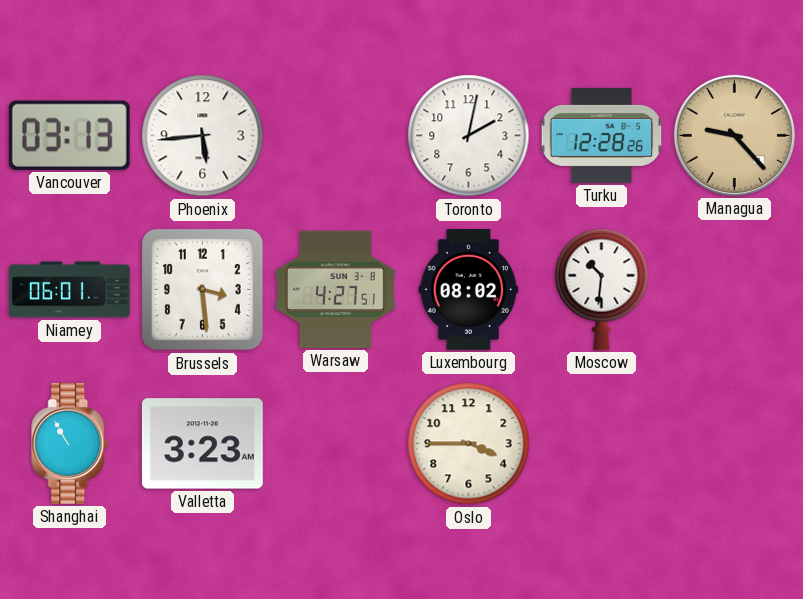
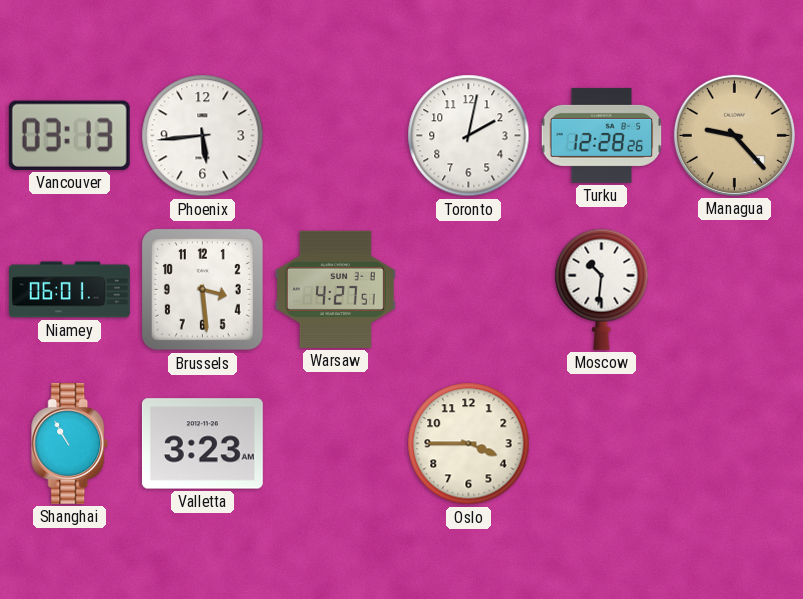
Luxembourg: 08:02 -> none (469, 289)
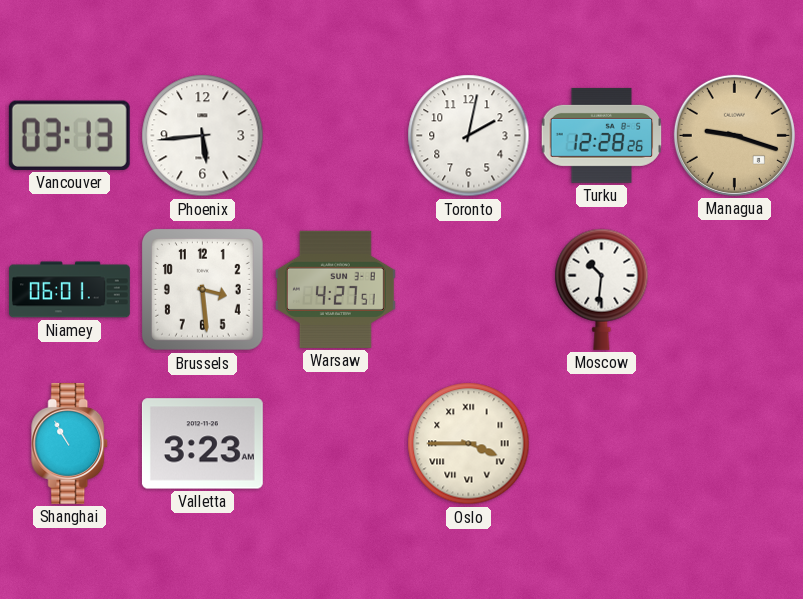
Managua: 9:23 -> 9:18 (734, 135)
Oslo numerals: Arabic -> Roman (469, 444)
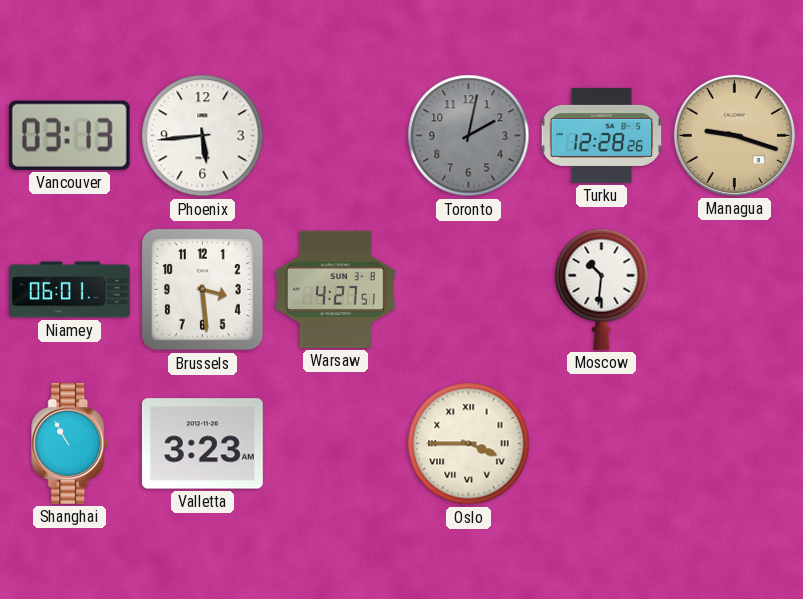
Toronto dial: white -> grey (469, 136)
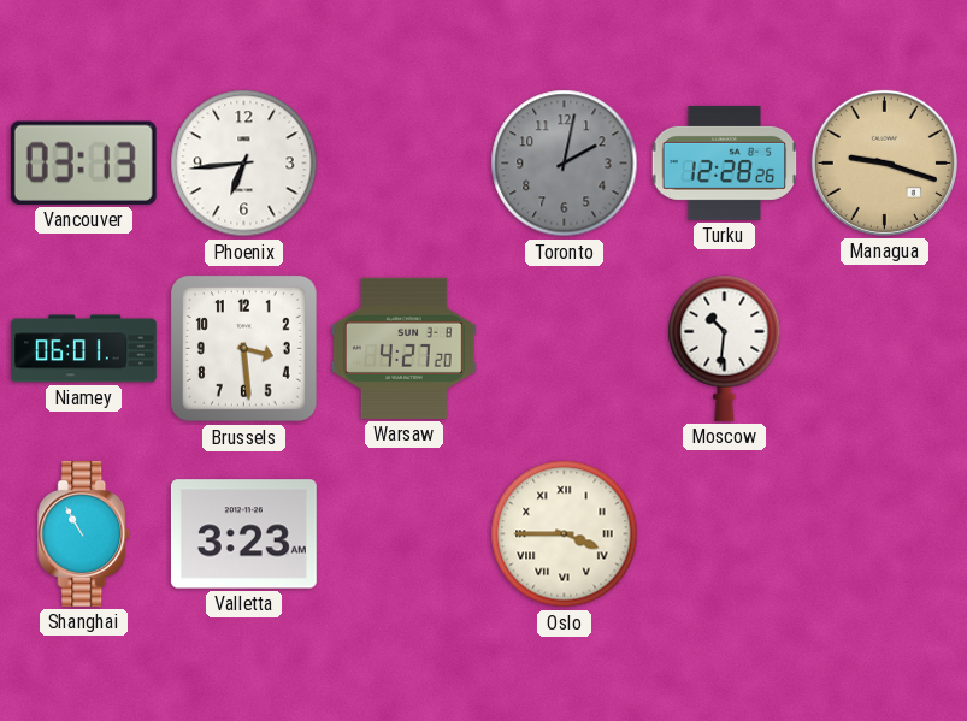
Phoenix: 5:44 -> 6:44 (244, 164)
Warsaw: 4:27:51 -> 4:27:20 (403, 348)
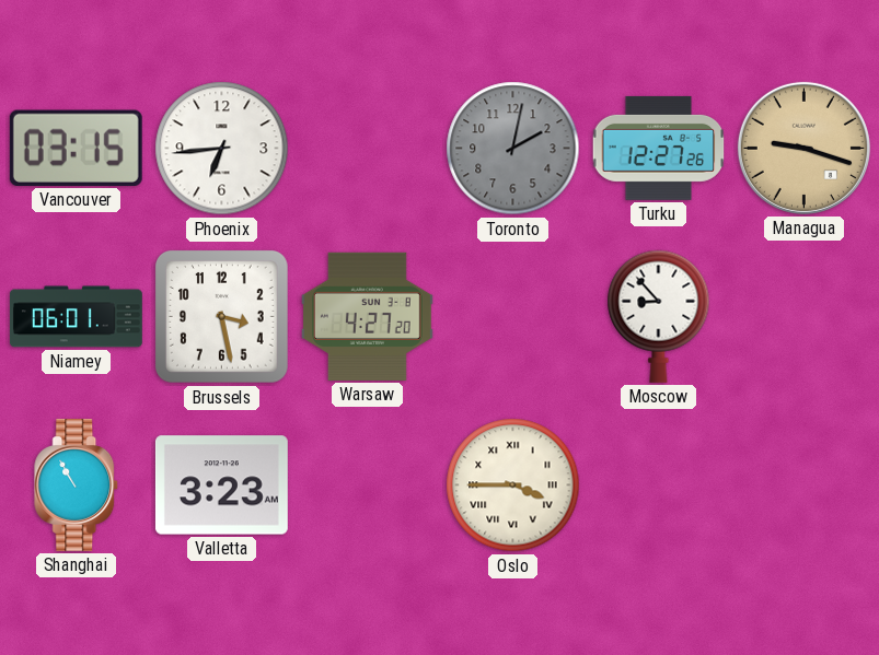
Vancouver: 03:13 -> 03:15 (76, 148)
Turku: 12:28 -> 12:27 (659, 148)
Brussels: 3:29 -> 3:28 (221, 316)
Moscow: 10:31 -> 8:53 (659, 316)
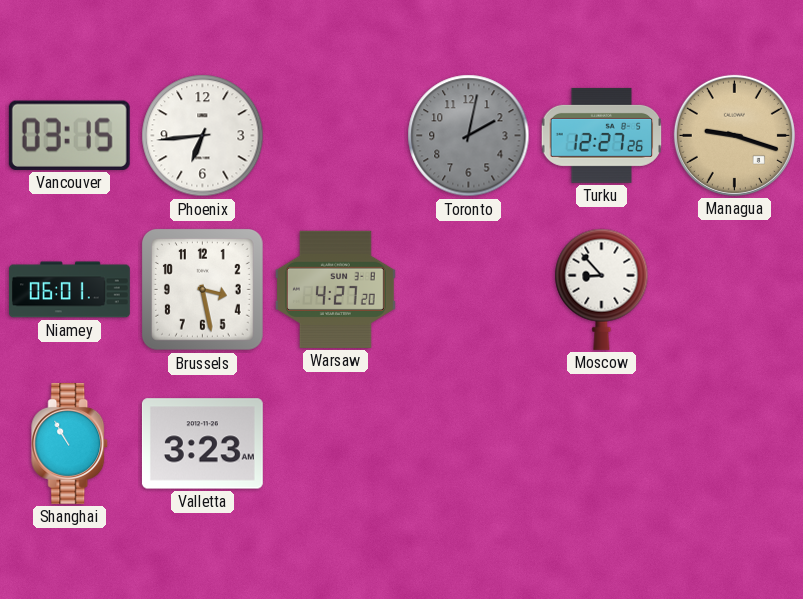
Oslo: 3:45 -> none (513, 486)
